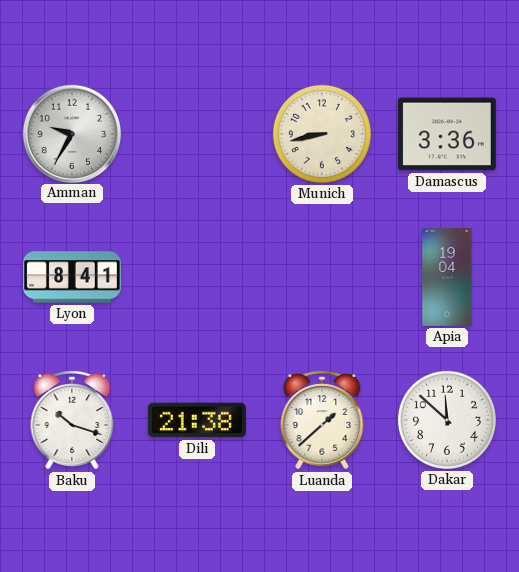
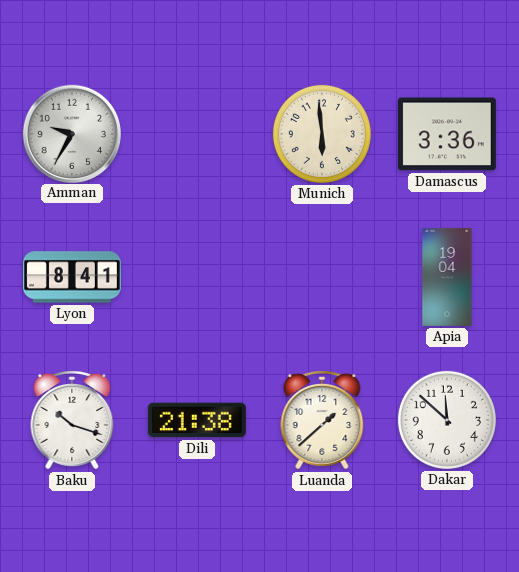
Munich: 8:43 -> 5:59 (322, 134)
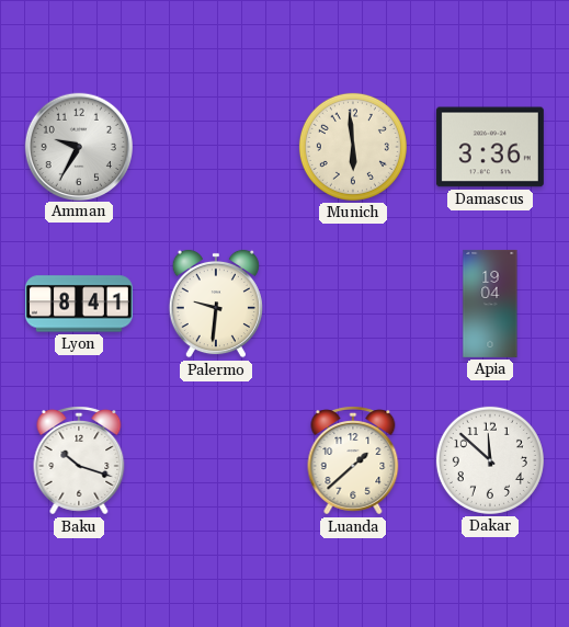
Palermo: none -> 9:31 (216, 304)
Dili: 21:38 -> none (197, 420)
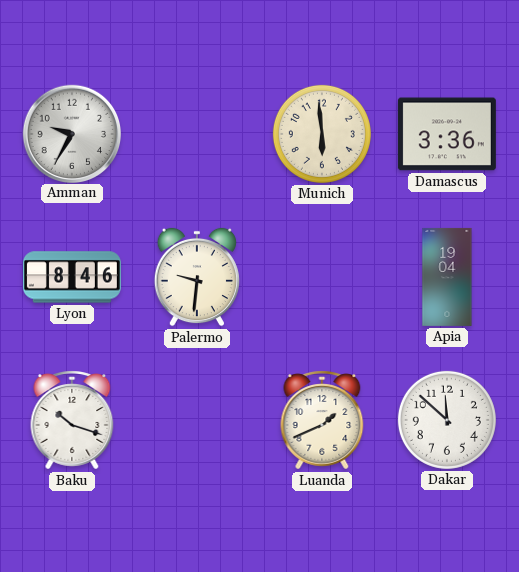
Lyon: 8:41 -> 8:46 (72, 277)
Luanda: 1:38 -> 1:41 (322, 420)
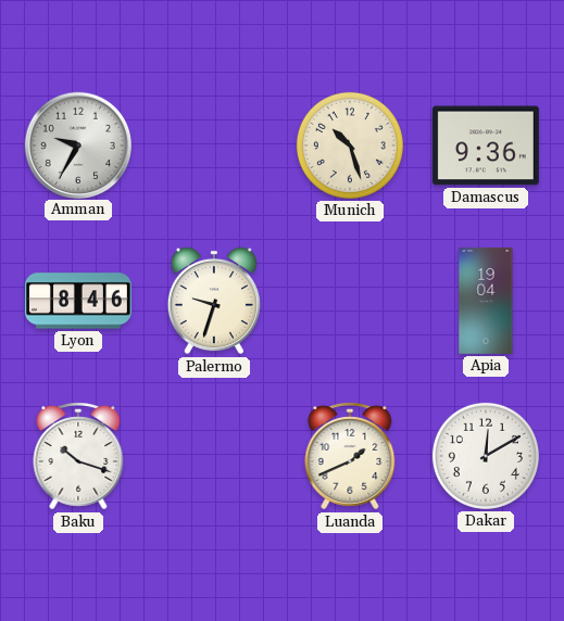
Munich: 5:59 -> 10:27 (350, 145)
Damascus: 3:36 -> 9:36 (486, 145)
Palermo: 9:31 -> 9:33 (214, 301)
Dakar: 11:52 -> 12:10 (486, 456)
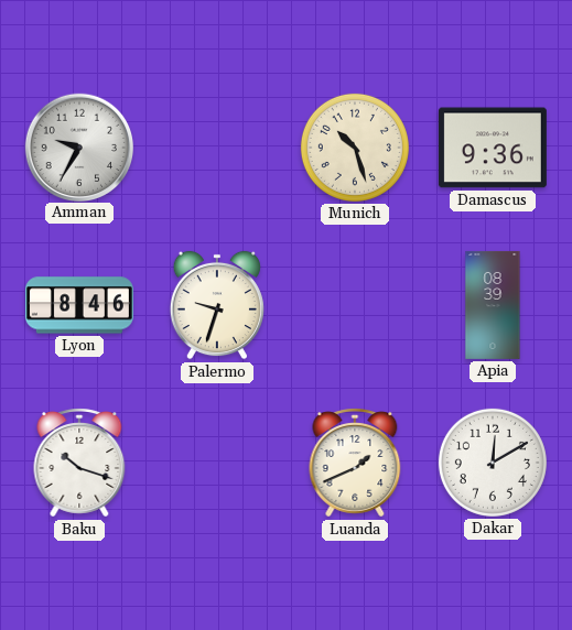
Apia: 19:04 -> 08:39 (493, 305)
